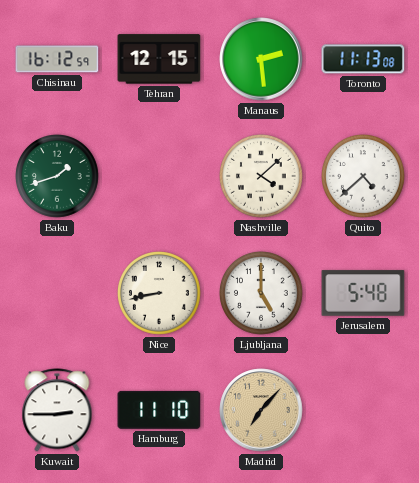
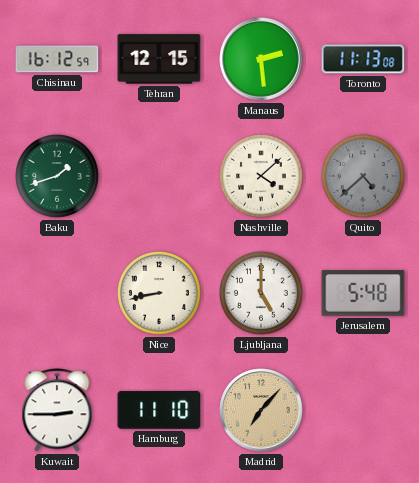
Quito dial: white -> grey (364, 177)
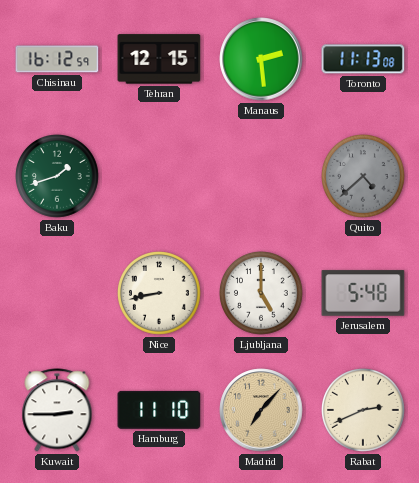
Nashville: 4:08 -> none (262, 177)
Rabat: none -> 2:41 (364, 411)
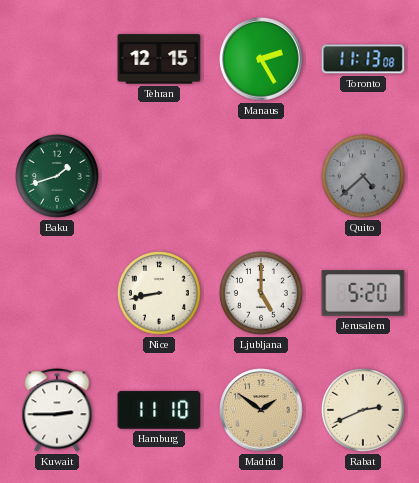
Chisinau: 16:12 -> none (57, 59)
Manaus: 2:29 -> 2:25 (261, 59)
Jerusalem: 5:48 -> 5:20 (363, 293)
Madrid: 7:07 -> 1:51 (261, 410)
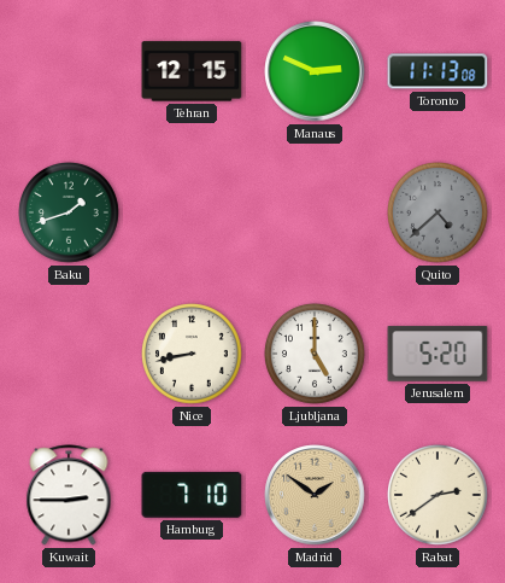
Manaus: 2:25 -> 2:49 (315, 71)
Hamburg: 11:10 -> 7:10 (192, 495)
Rabat: 2:41 -> 2:39 (439, 496)
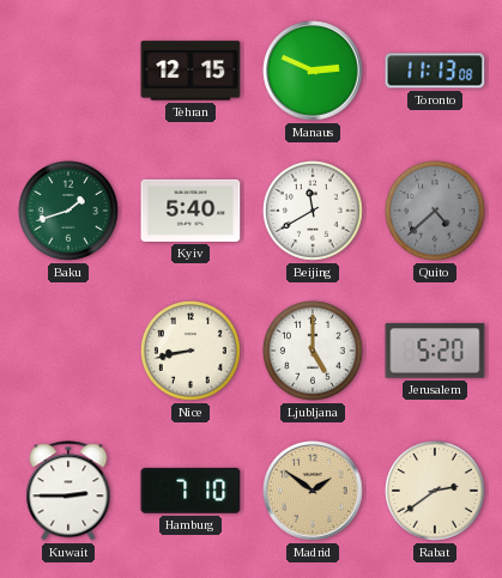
Kyiv: none -> 5:40 (190, 211)
Beijing: none -> 11:40 (314, 212)
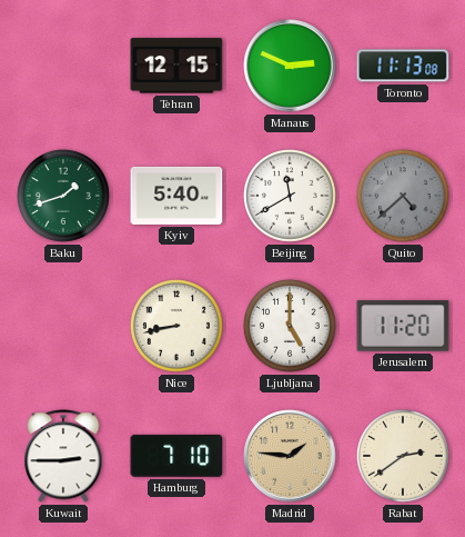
Jerusalem: 5:20 -> 11:20 (403, 326)
Madrid: 1:51 -> 1:46 (290, 456)
